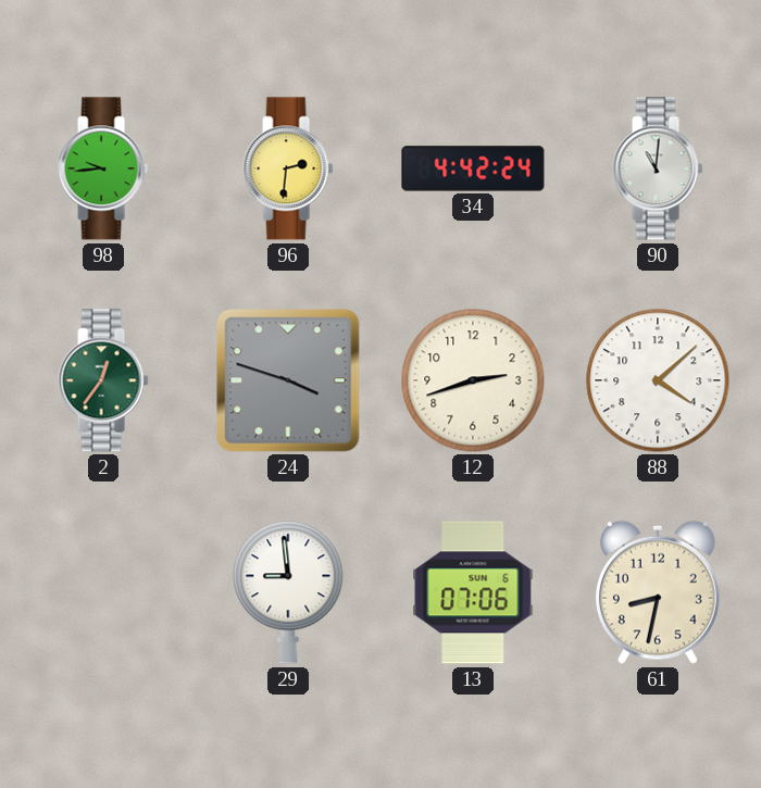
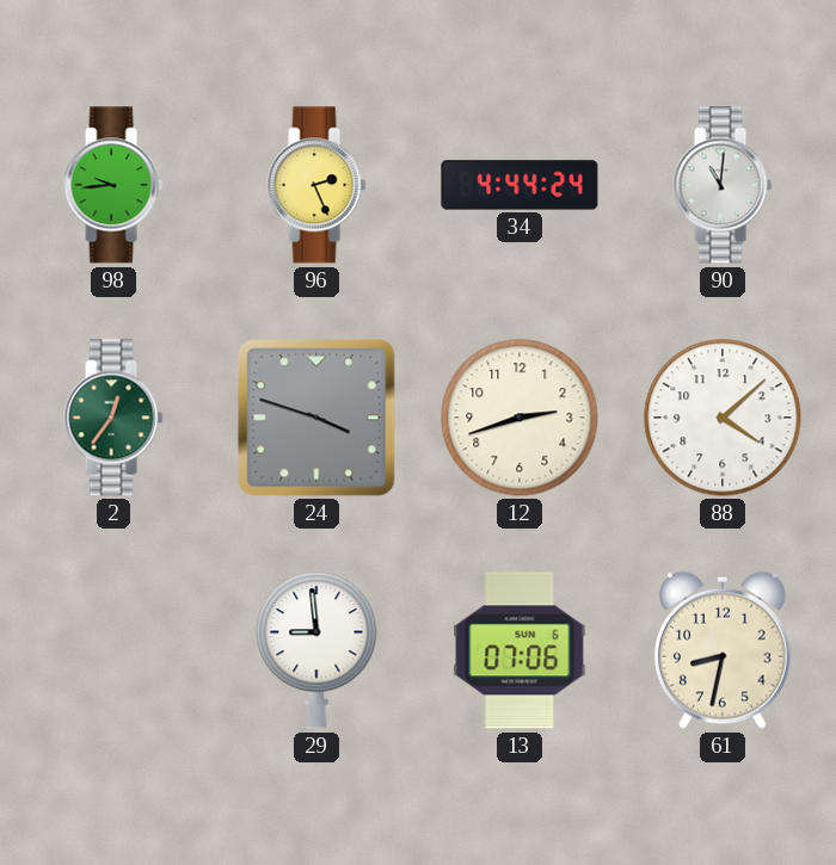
96: 2:31 -> 2:26 (316, 185)
34: 4:42 -> 4:44 (520, 185)
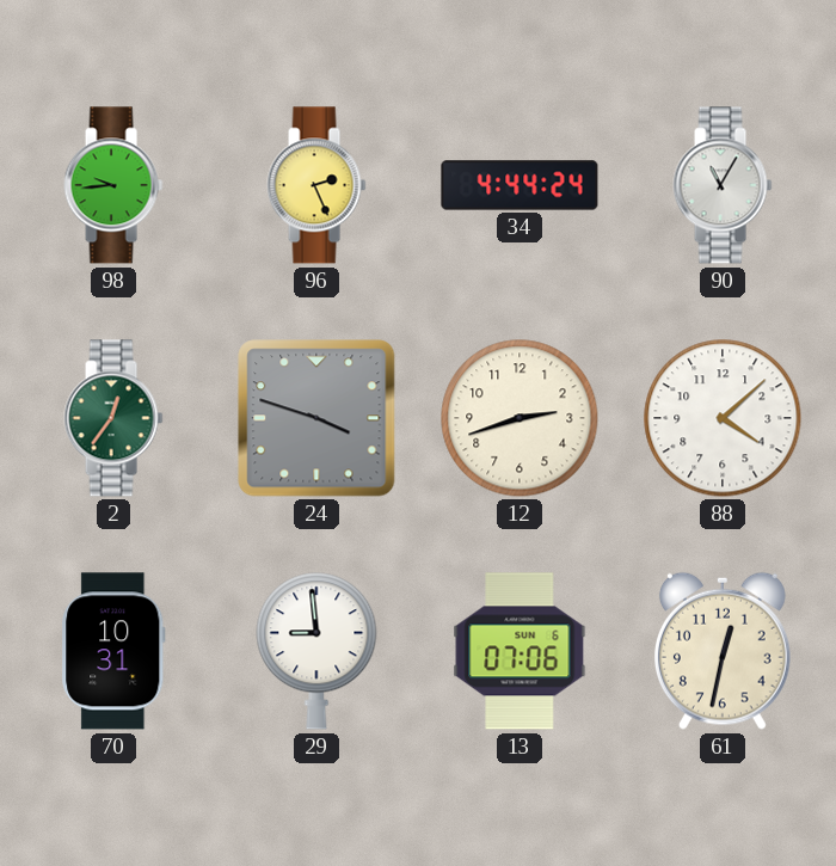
90: 11:01 -> 11:05 (723, 185)
70: none -> 10:31 (113, 651)
61: 8:32 -> 12:32 (723, 651)
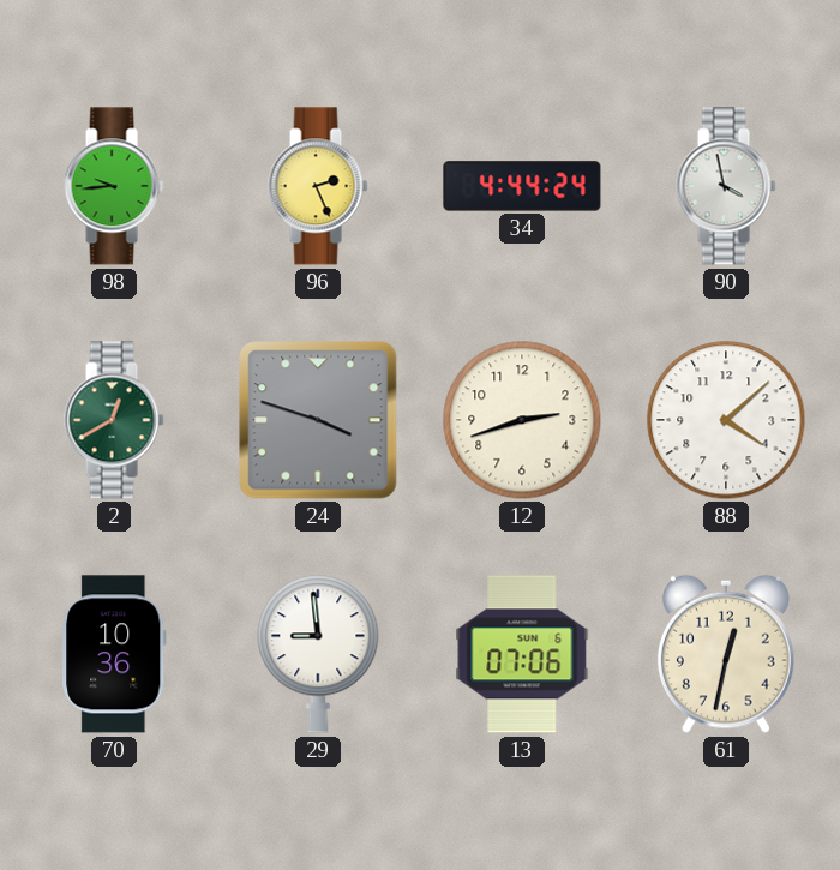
90: 11:05 -> 3:58 (726, 186)
2: 12:36 -> 12:40 (114, 420)
70: 10:31 -> 10:36 (114, 654)
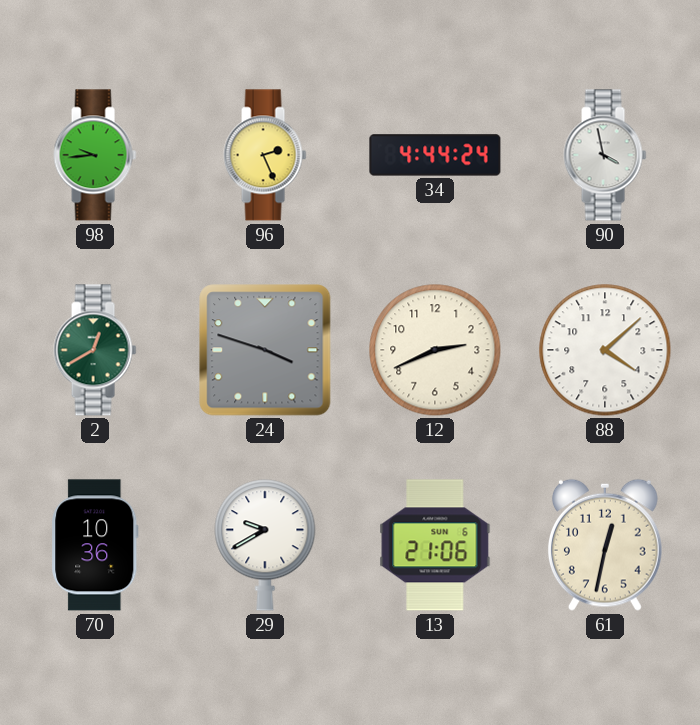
12: 2:42 -> 2:41 (435, 350)
29: 8:59 -> 9:40 (265, 545)
13: 07:06 -> 21:06 (435, 545)
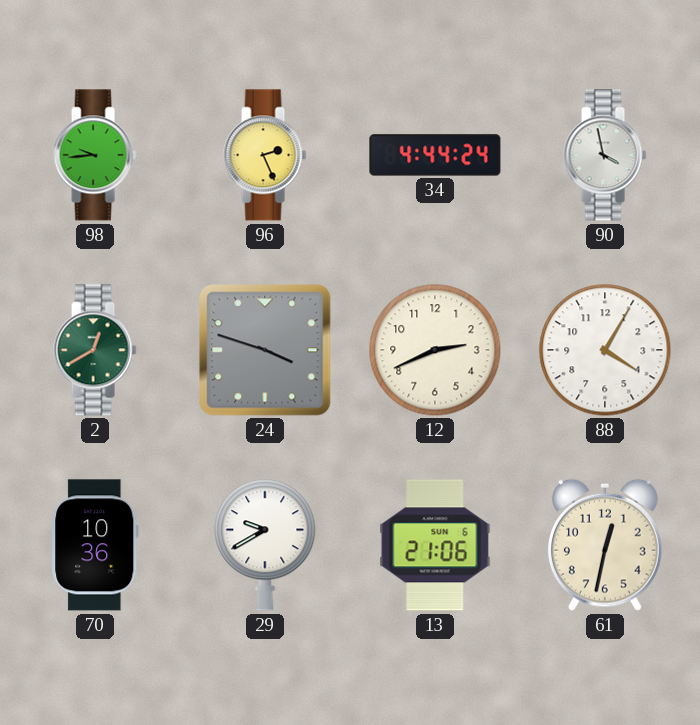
88: 4:08 -> 4:05 (605, 350)
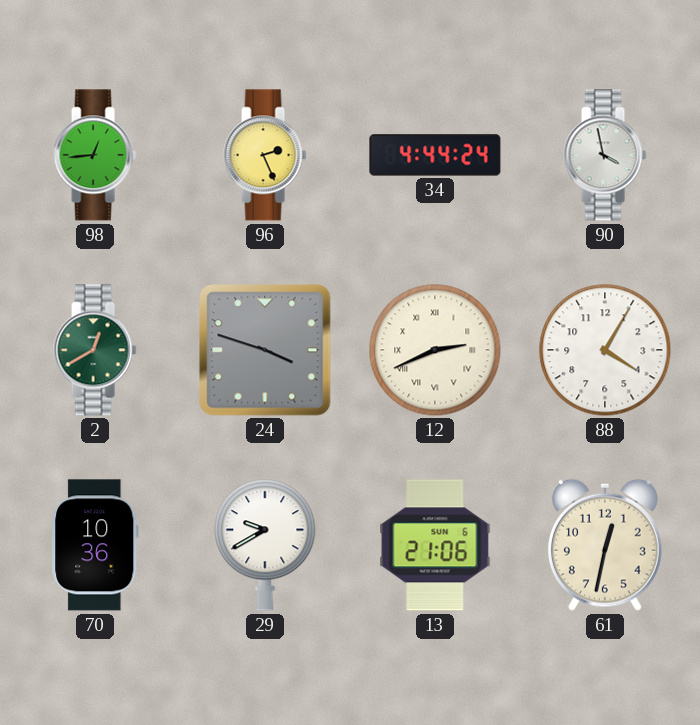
98: 9:44 -> 12:44 (95, 155)
12 numerals: Arabic -> Roman (435, 350)
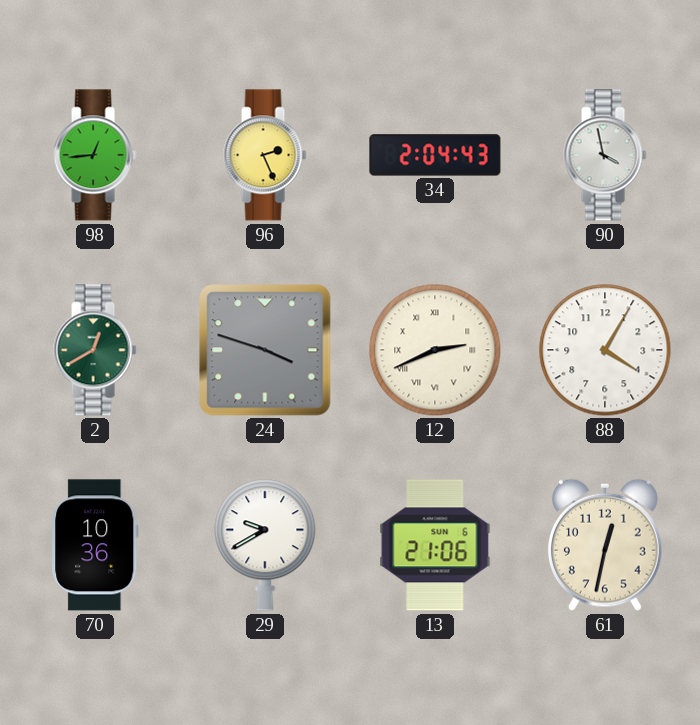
34: 4:44 -> 2:04 (435, 155)
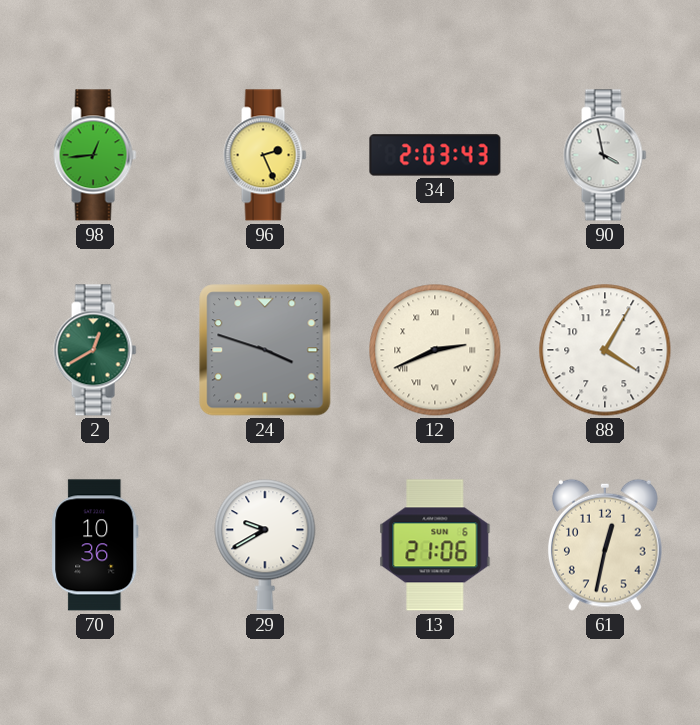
34: 2:04 -> 2:03 (435, 155)
